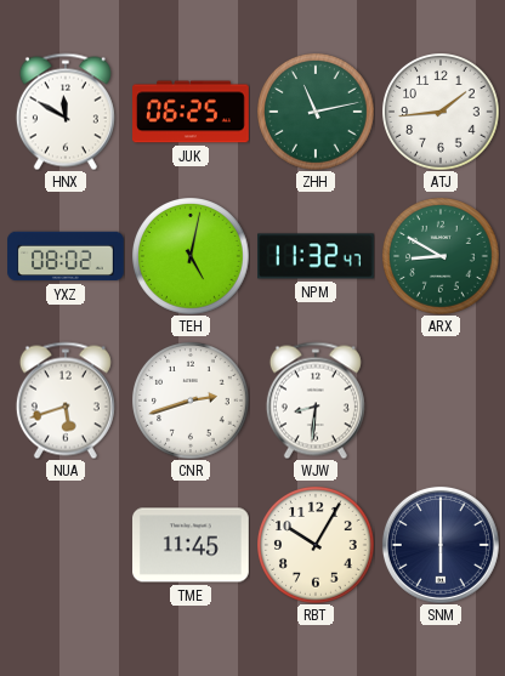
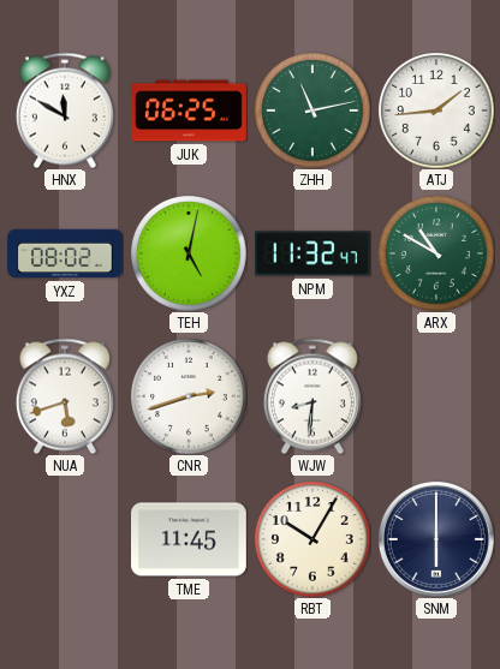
ARX: 8:50 -> 10:50 (436, 253)
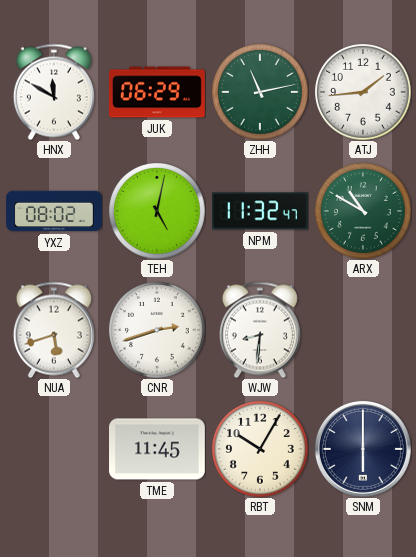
JUK: 06:25 -> 06:29 (158, 92)
